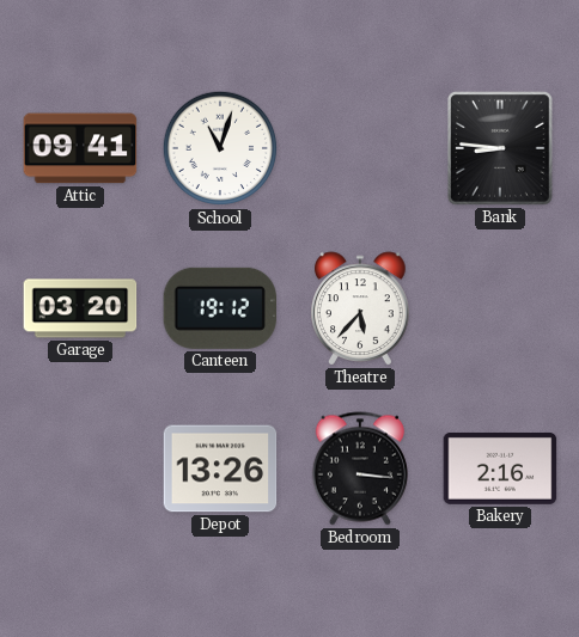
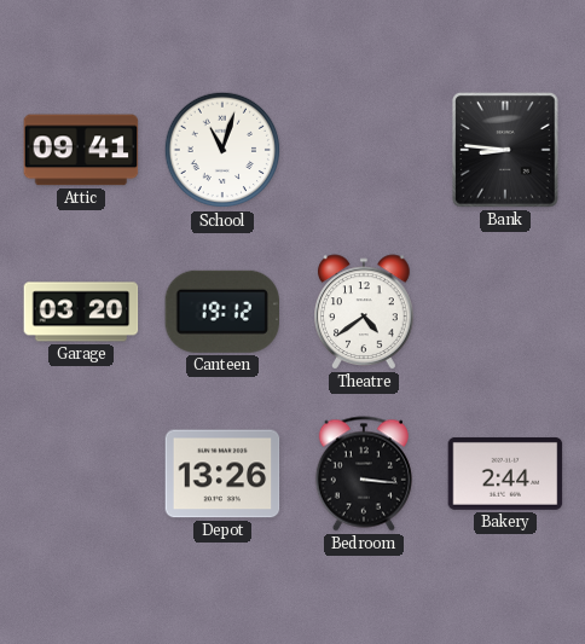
Theatre: 5:37 -> 4:39 (365, 312)
Bakery: 2:16 -> 2:44 (505, 474)
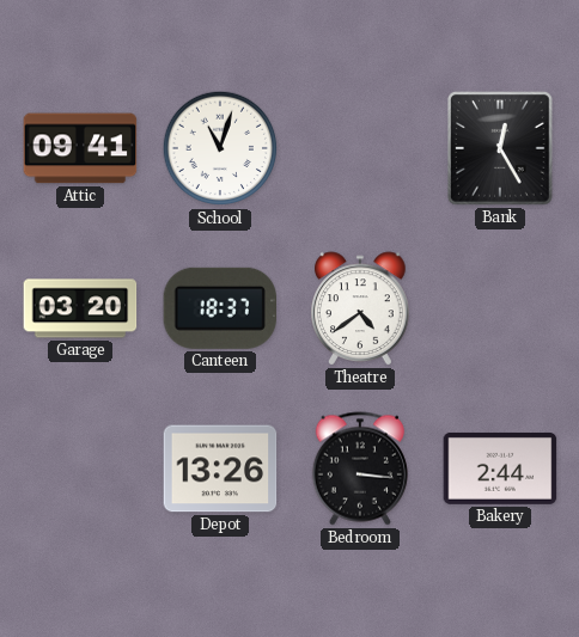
Bank: 8:46 -> 12:25 (500, 148)
Canteen: 19:12 -> 18:37 (220, 308)
